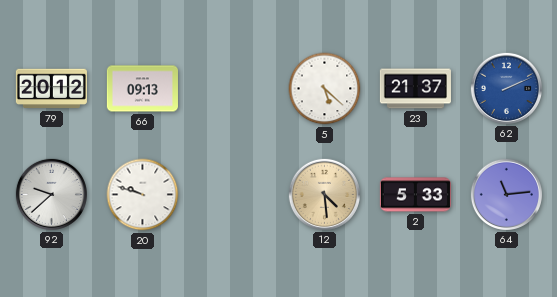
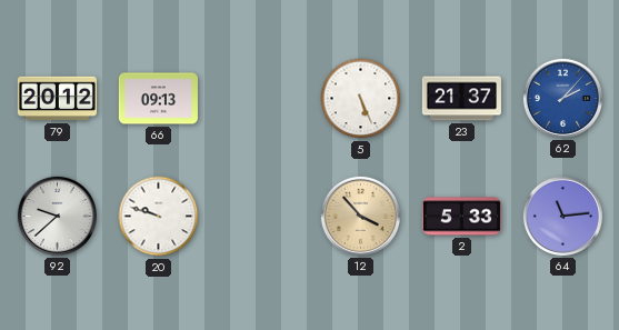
5: 5:22 -> 5:26 (361, 99)
62: 2:11 -> 2:07 (562, 98)
12: 4:29 -> 3:53 (360, 216)
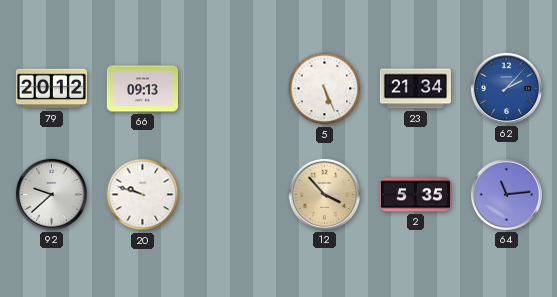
23: 21:37 -> 21:34 (415, 89)
2: 5:33 -> 5:35 (415, 195)
